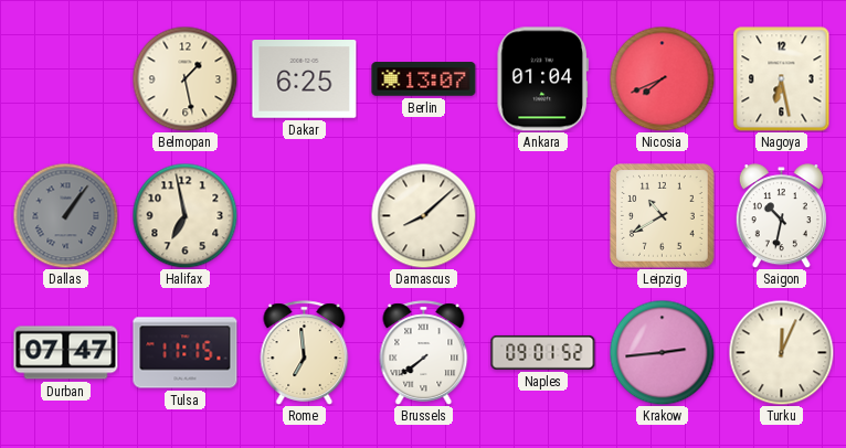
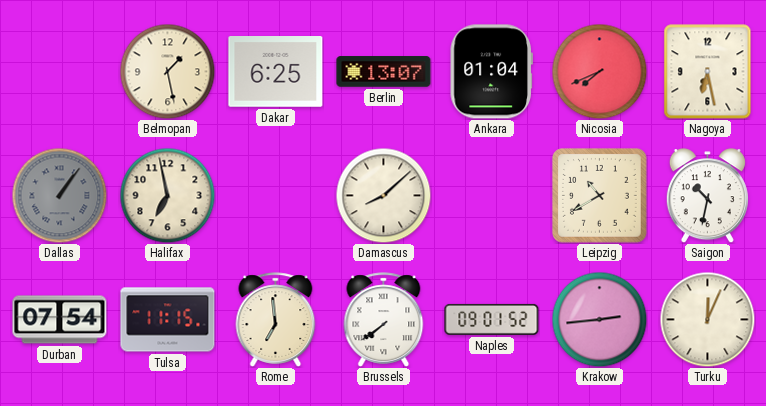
Durban: 07:47 -> 07:54 (60, 320)
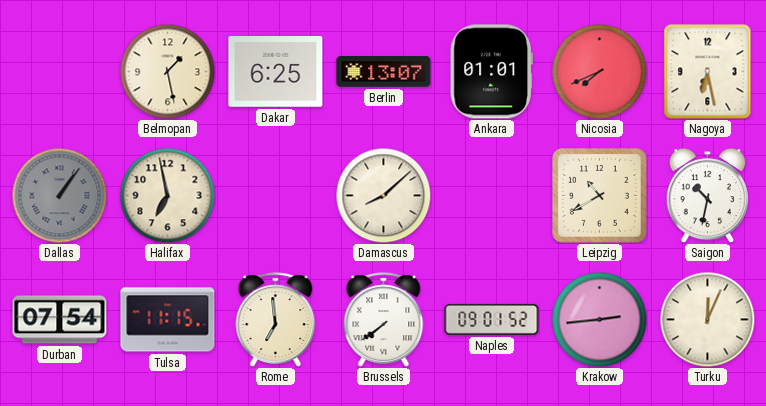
Ankara: 01:04 -> 01:01 (491, 72)
